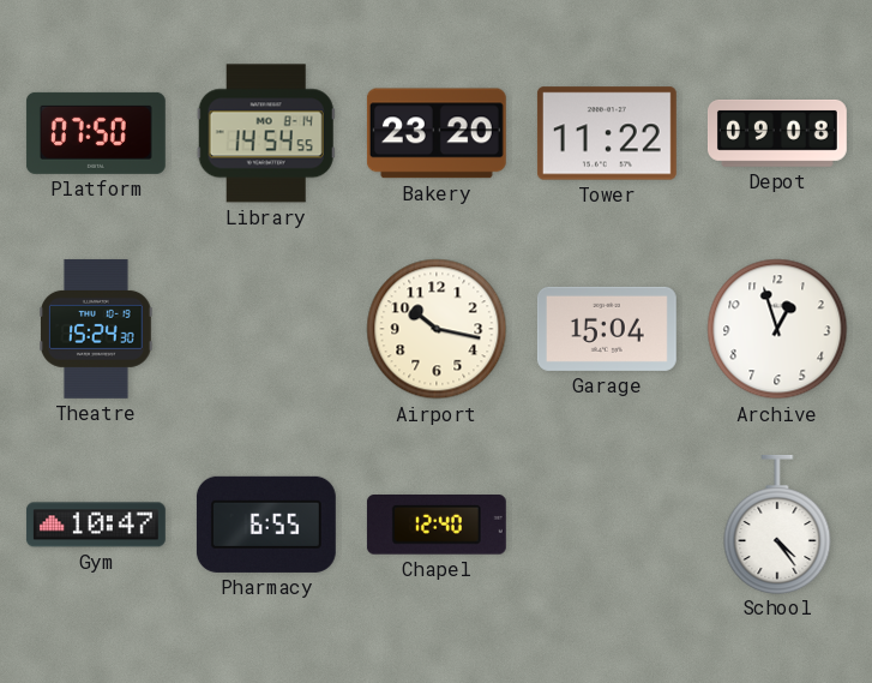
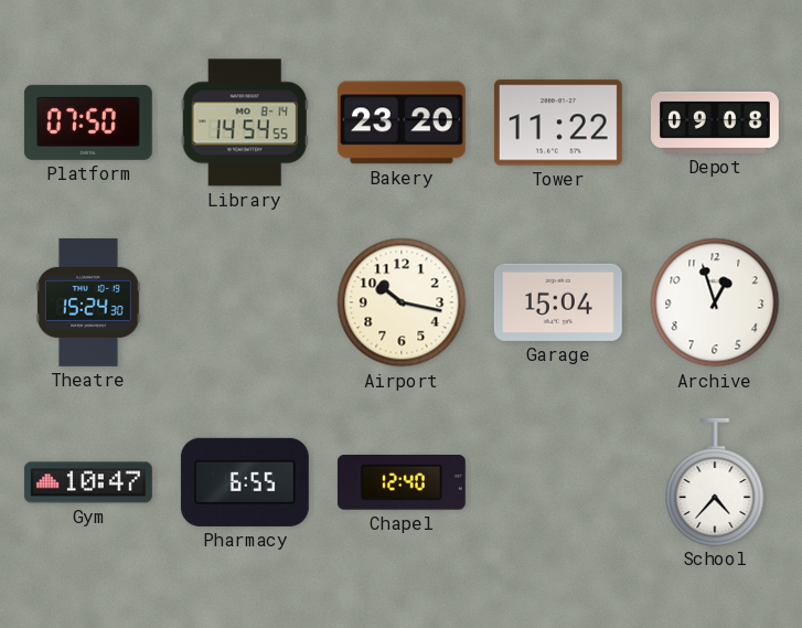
School: 4:24 -> 4:37 (715, 481)
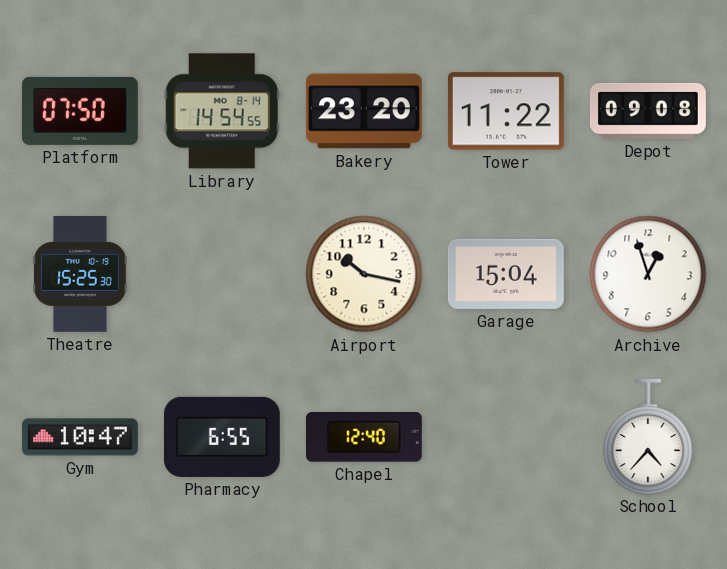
Theatre: 15:24 -> 15:25 (81, 274)
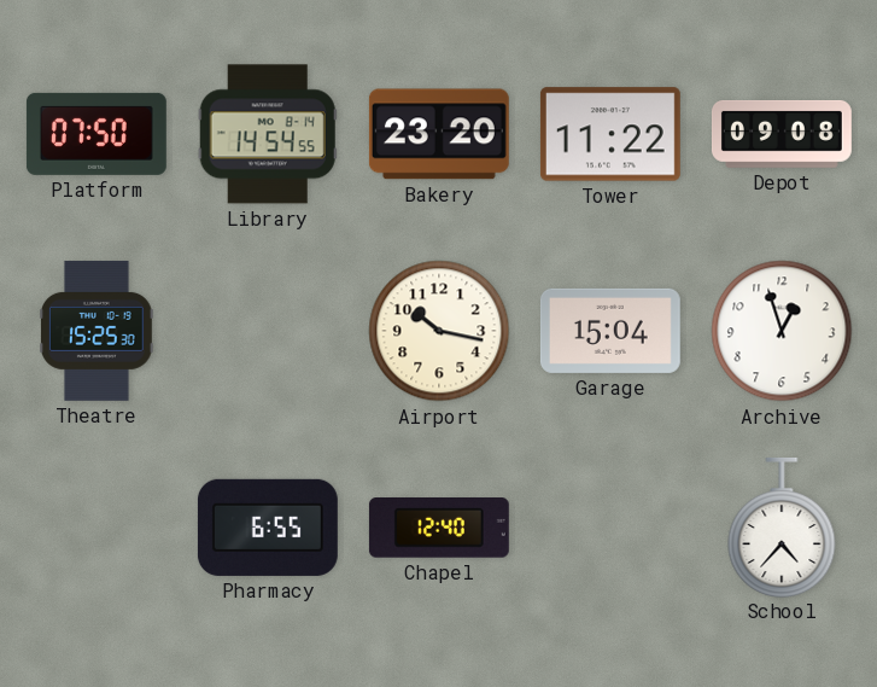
Gym: 10:47 -> none (80, 437)
